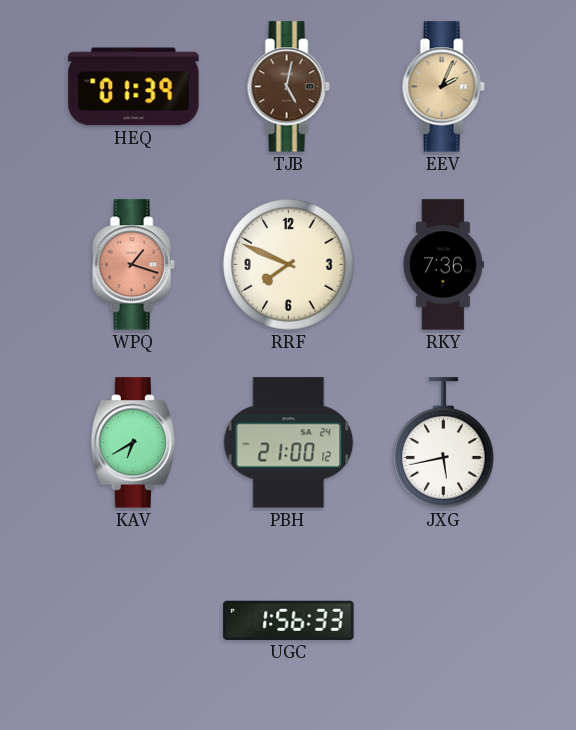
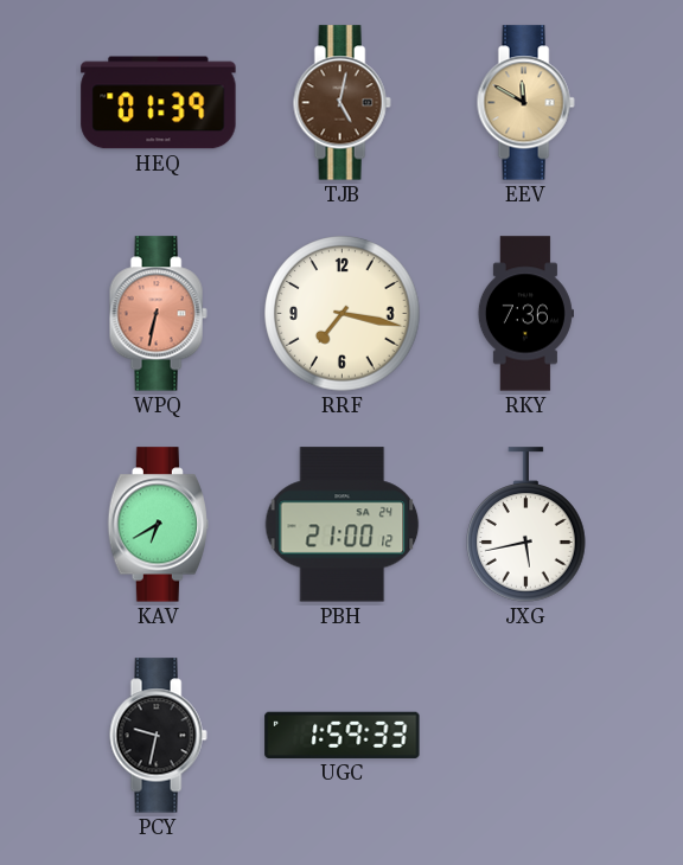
EEV: 2:04 -> 11:50 (525, 103)
WPQ: 1:18 -> 6:32 (158, 314)
RRF: 7:49 -> 7:17 (343, 314)
PCY: none -> 9:32 (158, 736)
UGC: 1:56 -> 1:59 (343, 735)
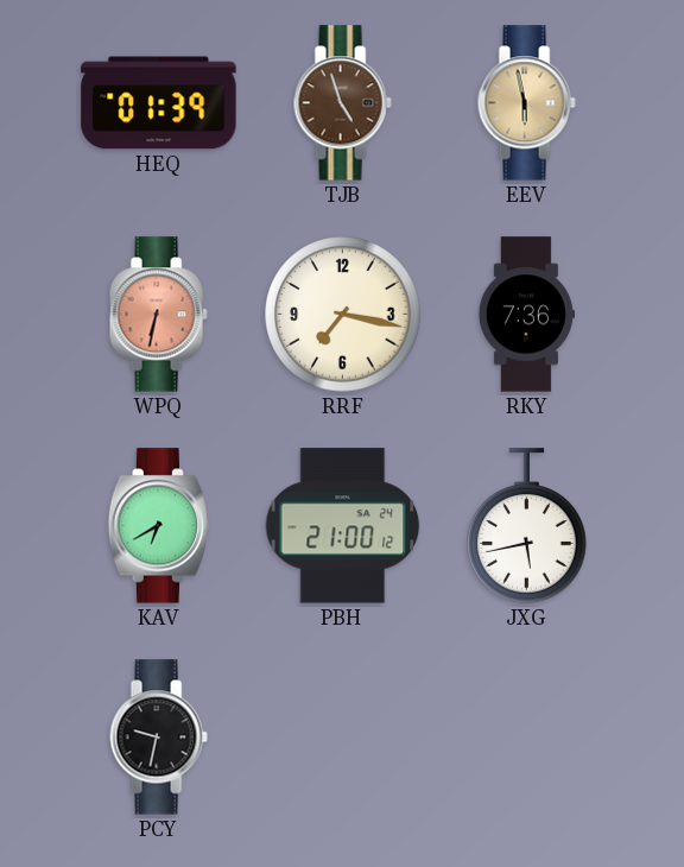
TJB: 5:02 -> 4:57 (342, 103)
EEV: 11:50 -> 5:58 (526, 103)
UGC: 1:59 -> none (343, 735)
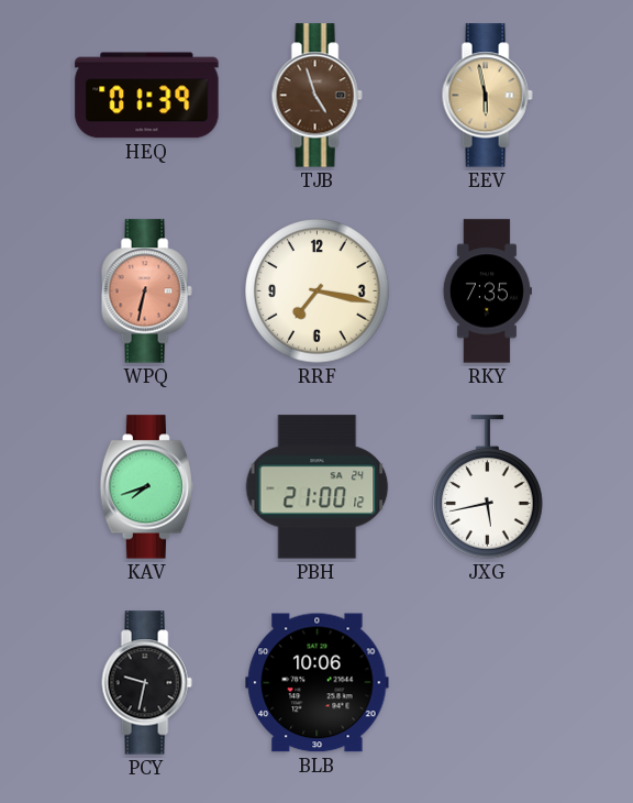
RKY: 7:36 -> 7:35 (487, 291)
KAV: 6:40 -> 7:42 (146, 487)
BLB: none -> 10:06 (318, 683)
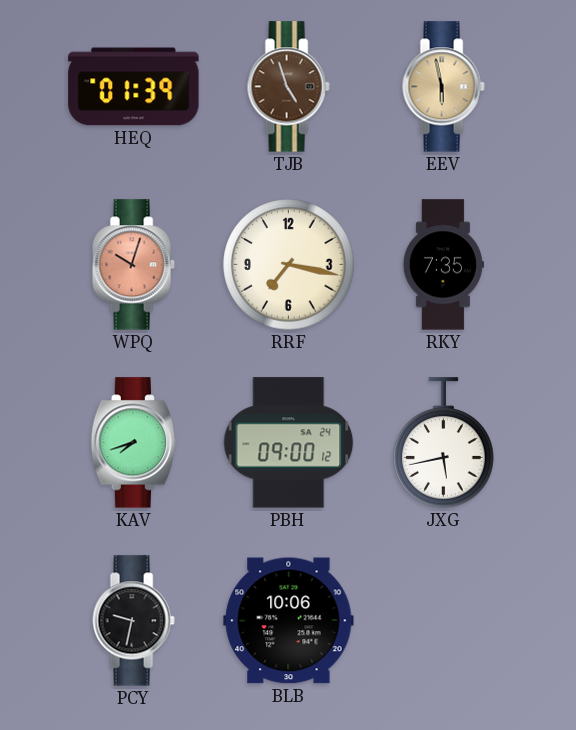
WPQ: 6:32 -> 10:03 (133, 265)
PBH: 21:00 -> 09:00 (289, 443)
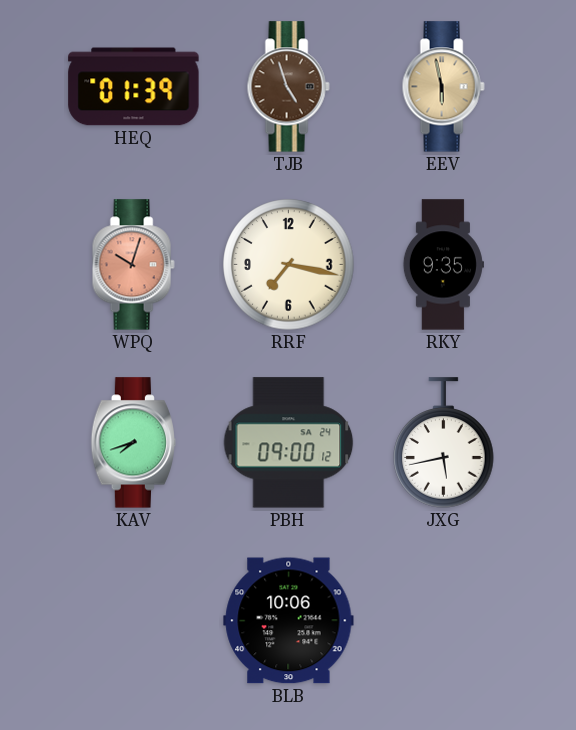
RKY: 7:35 -> 9:35 (443, 265)
PCY: 9:32 -> none (133, 621)
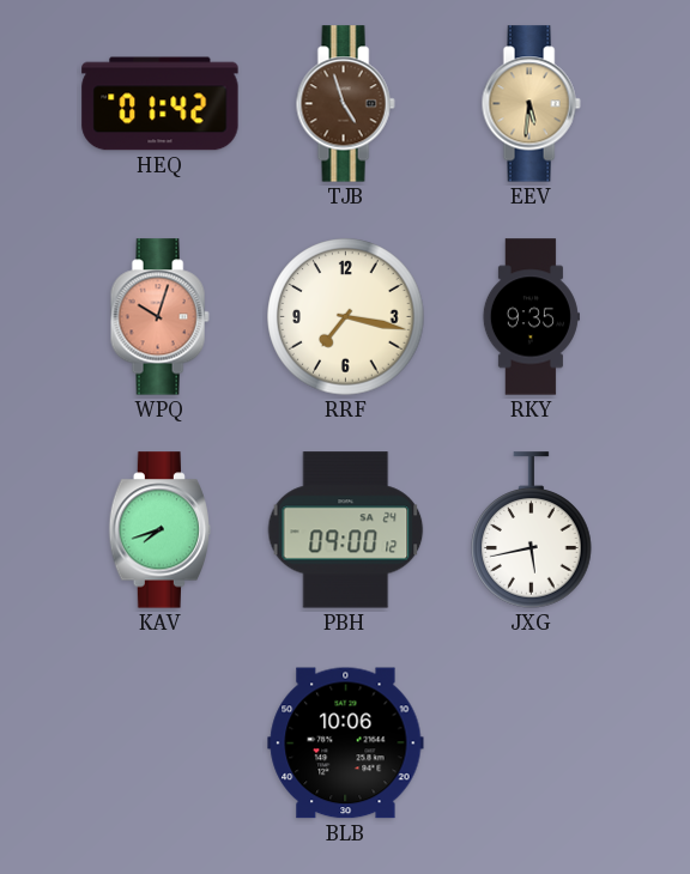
HEQ: 01:39 -> 01:42 (161, 104)
EEV: 5:58 -> 5:31 (531, 104)
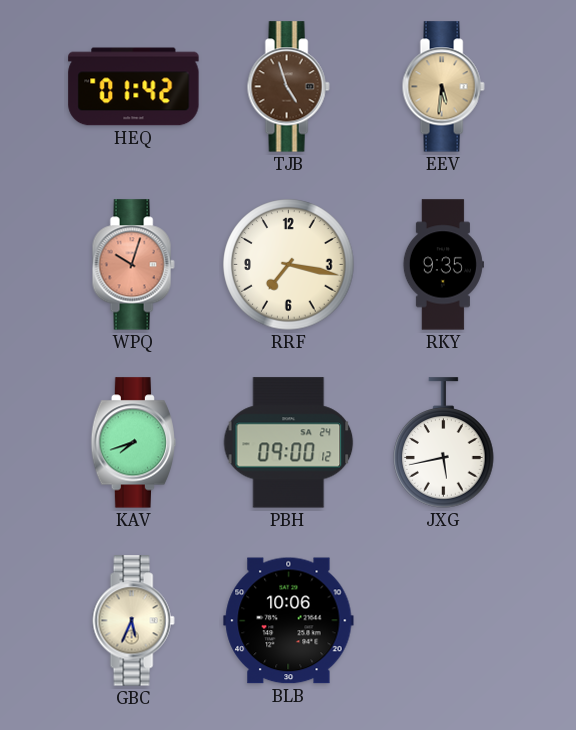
GBC: none -> 5:34 (133, 621)
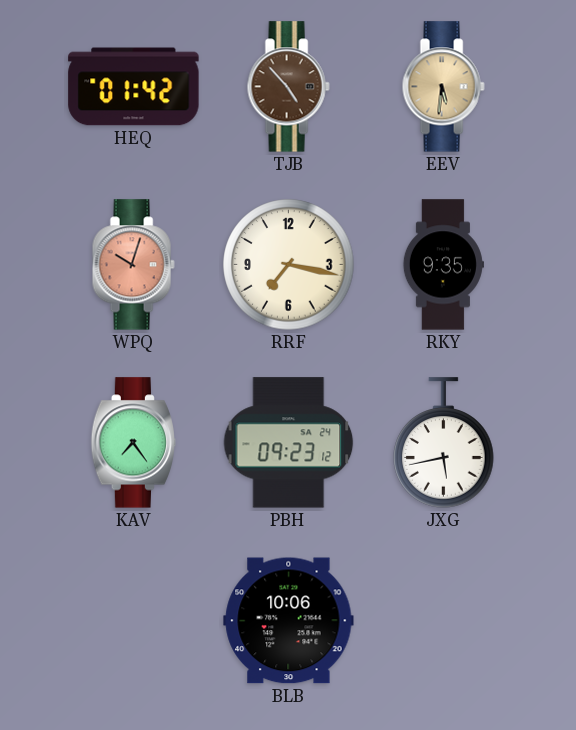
TJB: 4:57 -> 4:53 (288, 87)
KAV: 7:42 -> 7:24 (133, 443)
PBH: 09:00 -> 09:23 (289, 443)
GBC: 5:34 -> none (133, 621)
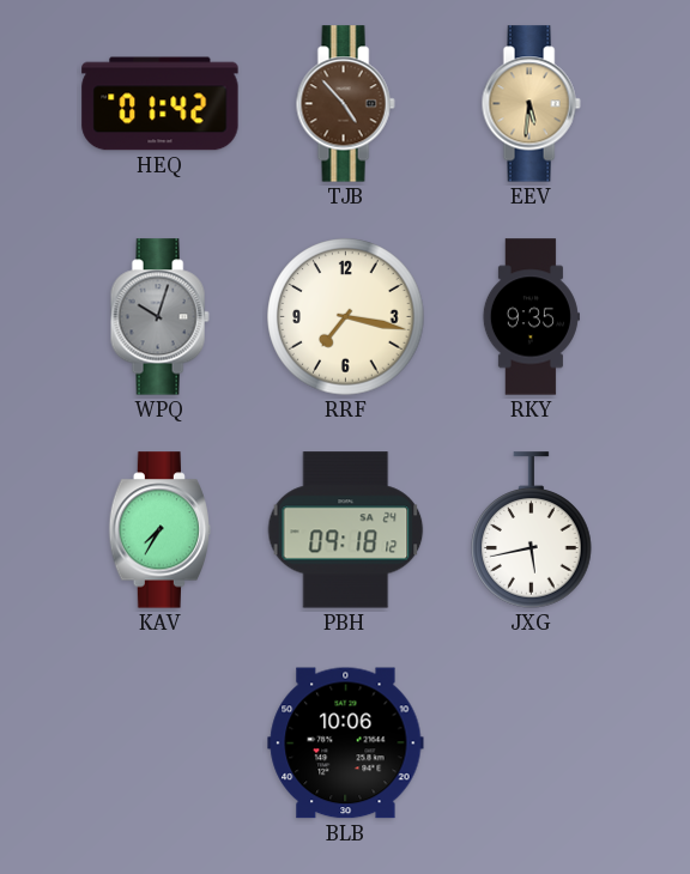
WPQ dial: salmon -> grey (159, 317)
KAV: 7:24 -> 7:35 (159, 530)
PBH: 09:23 -> 09:18 (346, 530)
